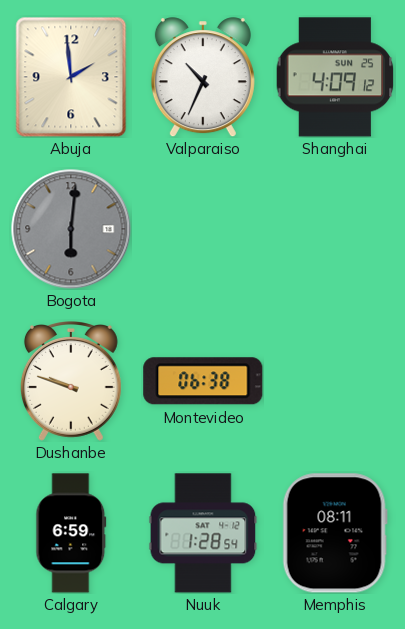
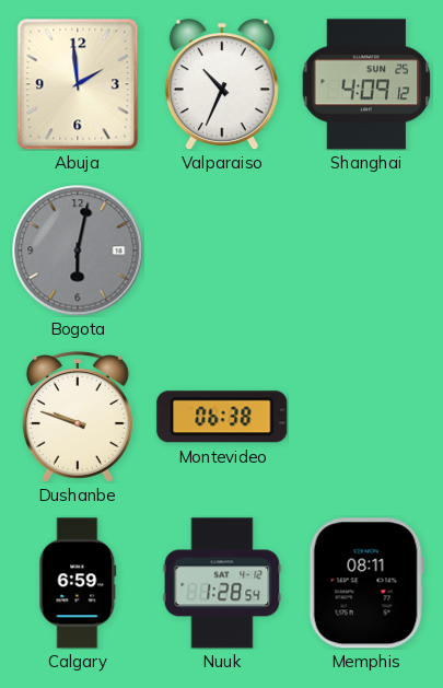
Bogota: 6:01 -> 6:02 (78, 250)
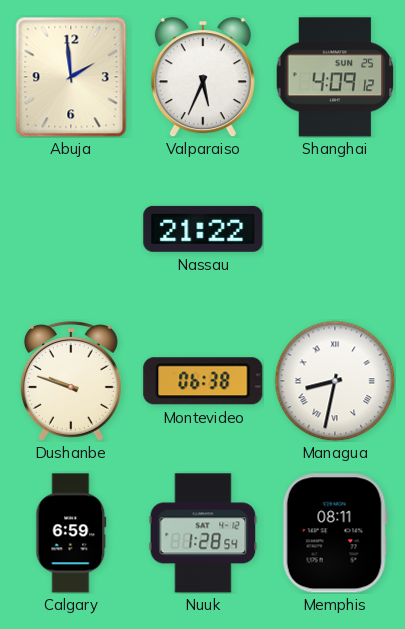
Valparaiso: 10:34 -> 5:34 (203, 77)
Bogota: 6:02 -> none (78, 250)
Nassau: none -> 21:22 (203, 229)
Managua: none -> 8:32 (335, 381)
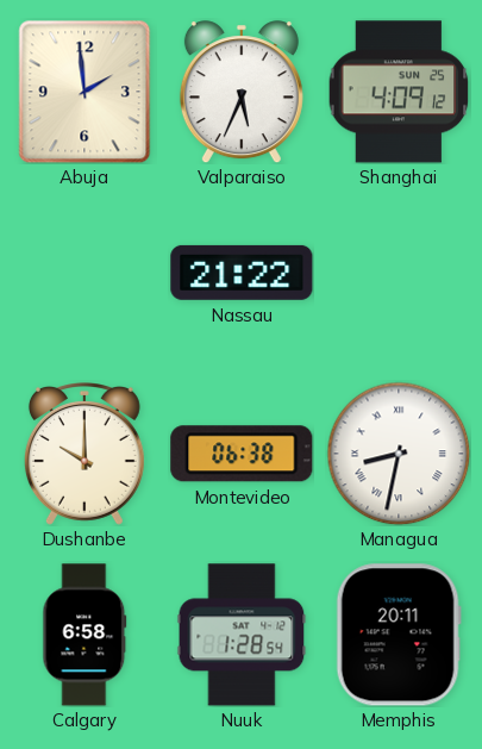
Dushanbe: 9:48 -> 10:00 (84, 455)
Calgary: 6:59 -> 6:58 (84, 635)
Memphis: 08:11 -> 20:11 (399, 635)
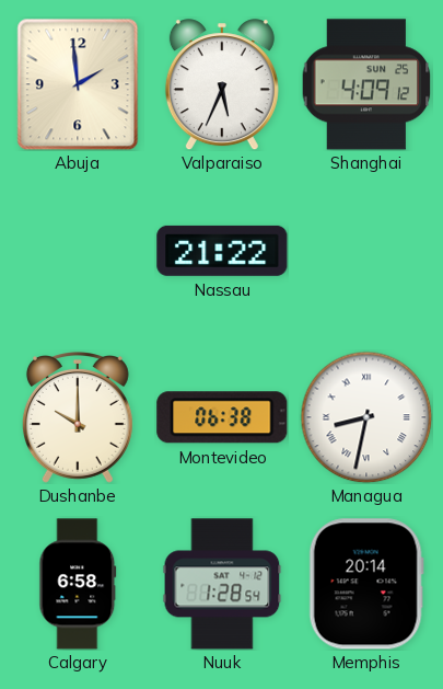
Memphis: 20:11 -> 20:14 (366, 584)
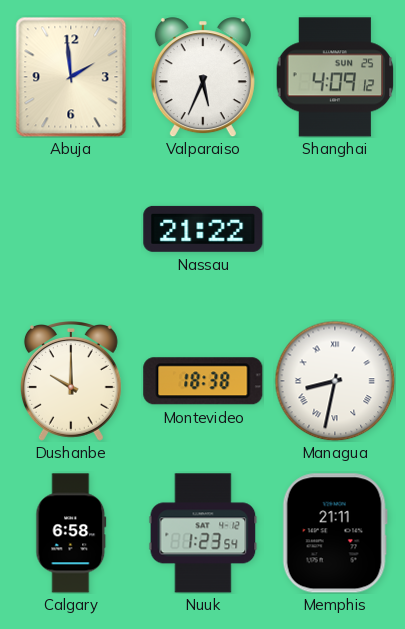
Montevideo: 06:38 -> 18:38 (203, 381)
Nuuk: 1:28 -> 1:23 (203, 533)
Memphis: 20:14 -> 21:11 (335, 533)
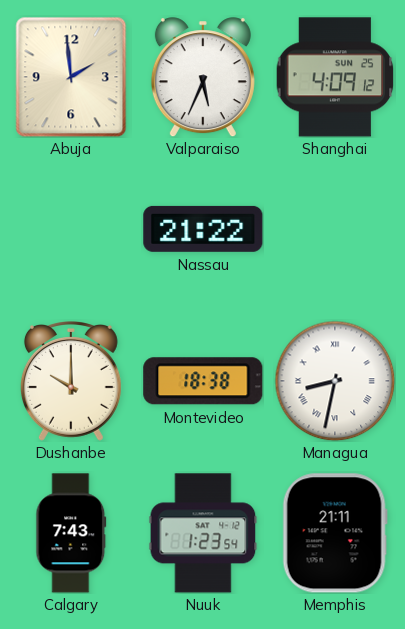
Calgary: 6:58 -> 7:43 (71, 533)
